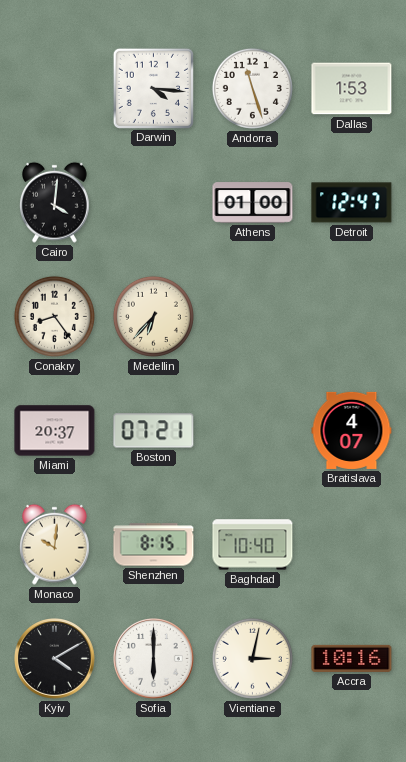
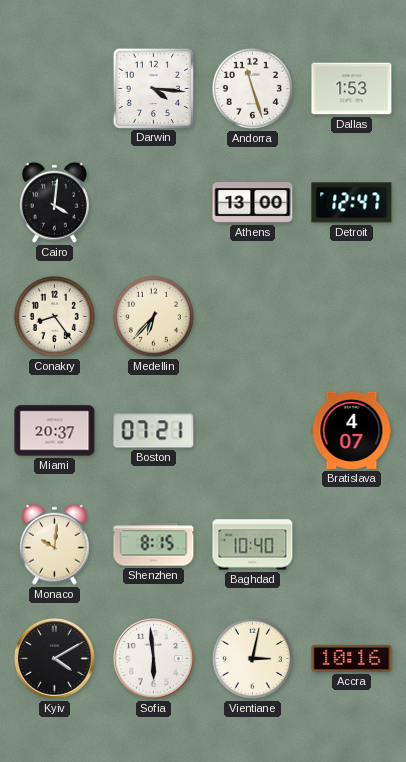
Athens: 01:00 -> 13:00 (253, 203)
Sofia: 6:00 -> 5:59 (154, 659)
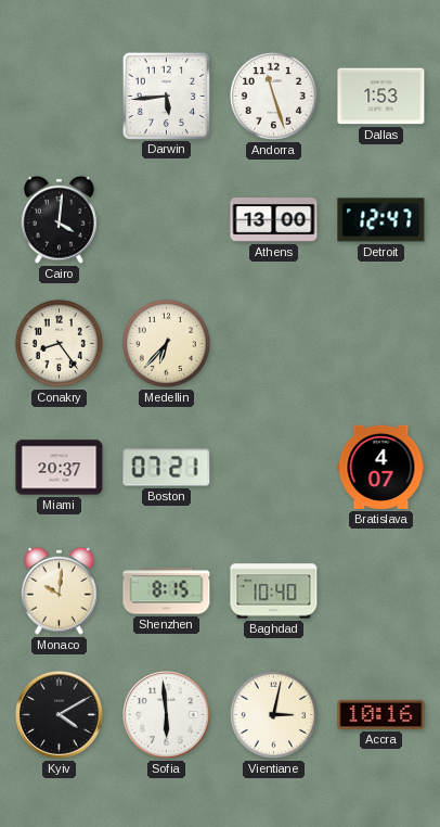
Darwin: 4:16 -> 5:44 (166, 96)
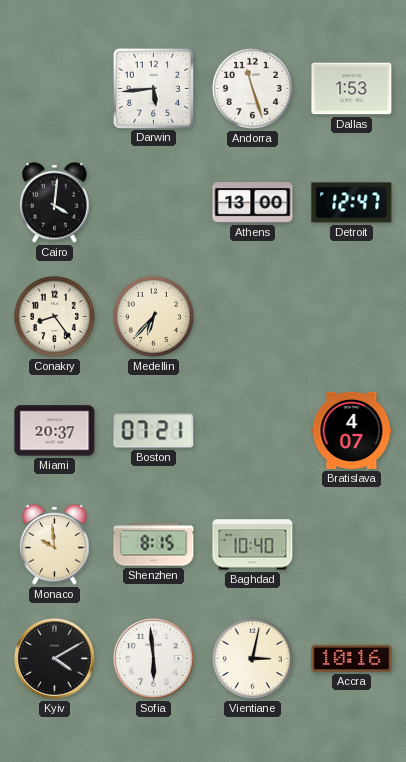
Monaco: 10:01 -> 9:59 (54, 544)
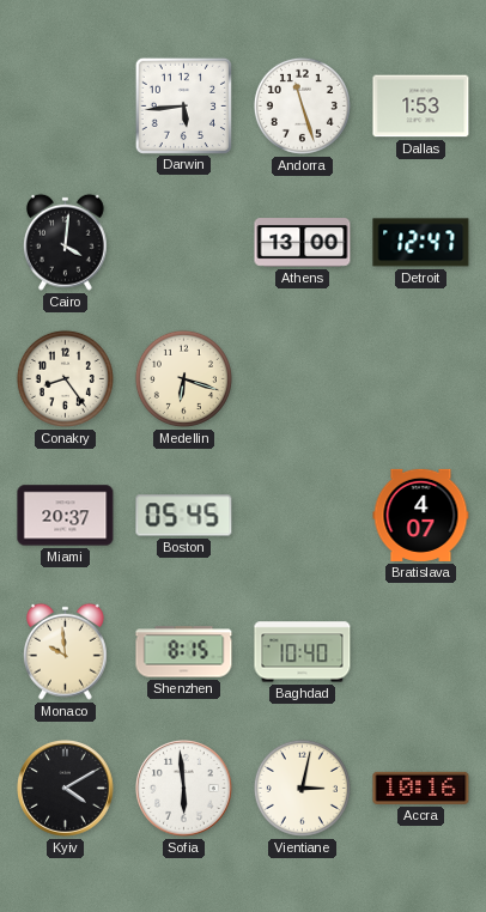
Medellin: 6:37 -> 6:18 (183, 378)
Boston: 07:21 -> 05:45 (184, 516)
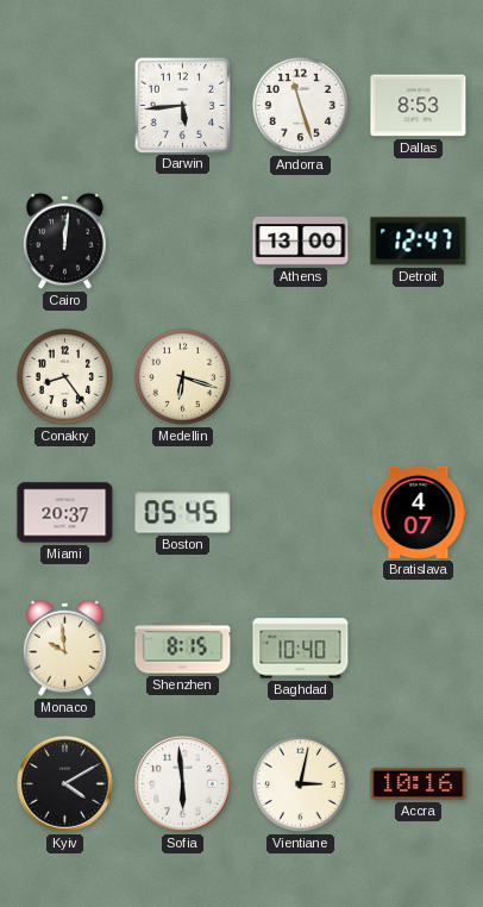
Dallas: 1:53 -> 8:53 (419, 106)
Cairo: 4:01 -> 12:01 (64, 240)
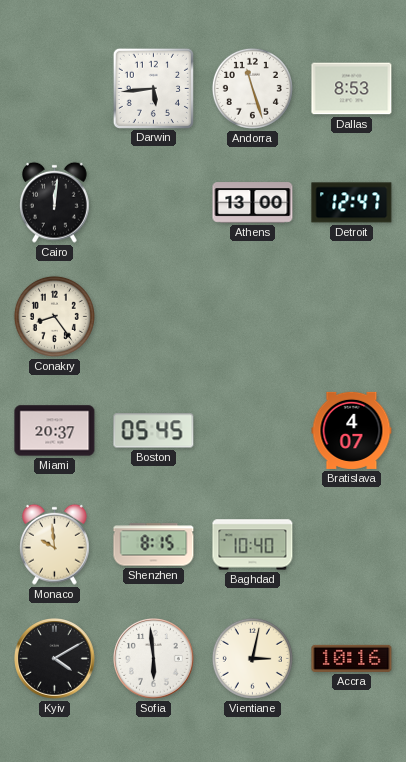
Medellin: 6:18 -> none (182, 376)
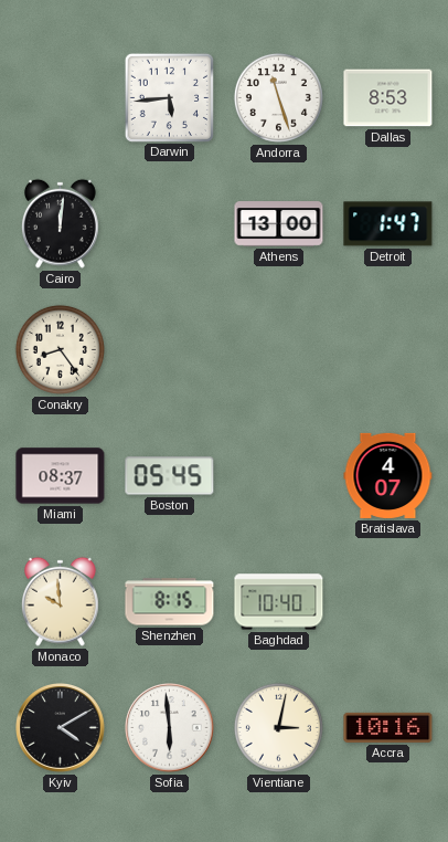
Detroit: 12:47 -> 1:47 (388, 224)
Miami: 20:37 -> 08:37 (61, 476)
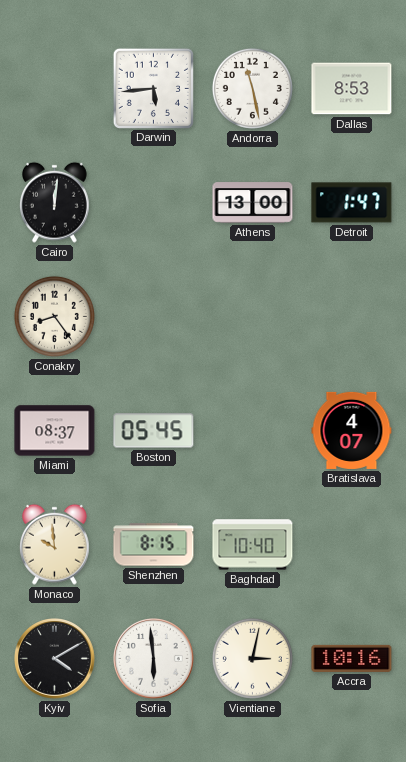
Andorra: 11:27 -> 11:28 (252, 88)
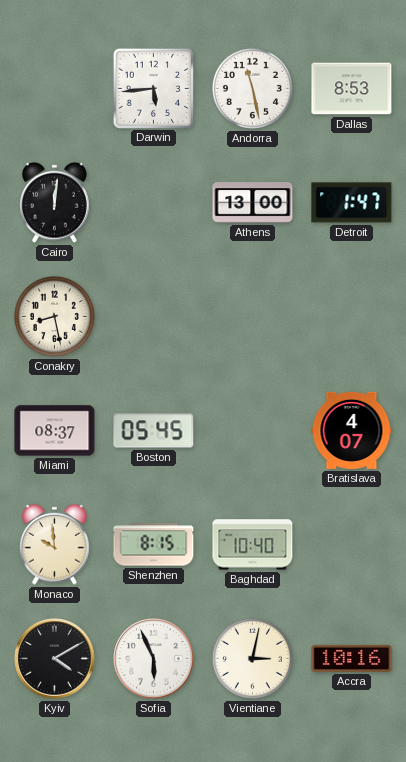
Conakry: 8:24 -> 8:28 (54, 316)
Sofia: 5:59 -> 5:56 (154, 659)
